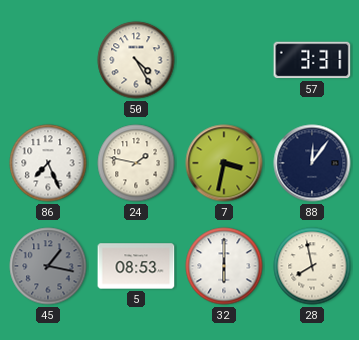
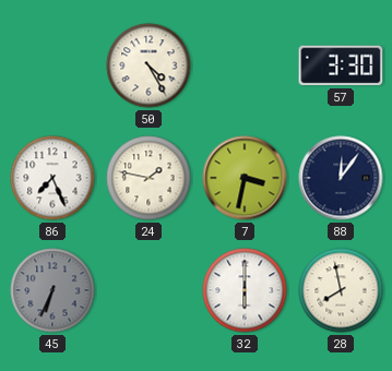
57: 3:31 -> 3:30 (341, 65)
45: 1:17 -> 6:34 (52, 290)
5: 08:53 -> none (136, 266)
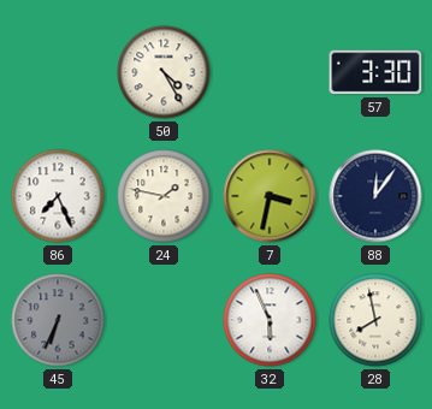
32: 6:00 -> 5:56 (270, 320)
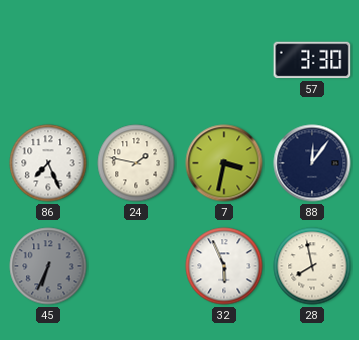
50: 4:25 -> none (164, 72)
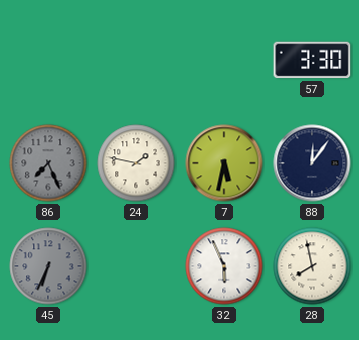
86 dial: white -> grey (48, 163)
7: 3:32 -> 5:32 (224, 163)
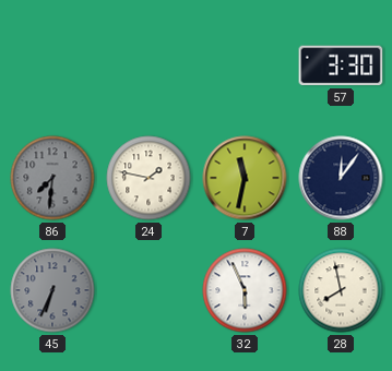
86: 7:26 -> 7:31 (52, 178)
7: 5:32 -> 11:32 (245, 178)
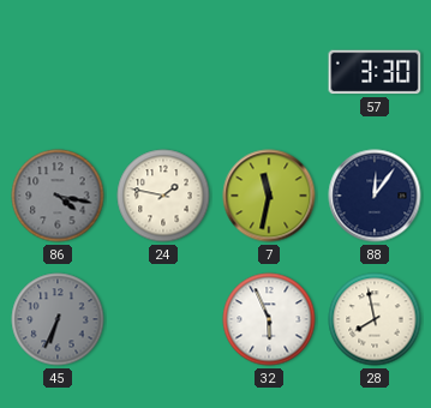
86: 7:31 -> 4:17 (58, 196)
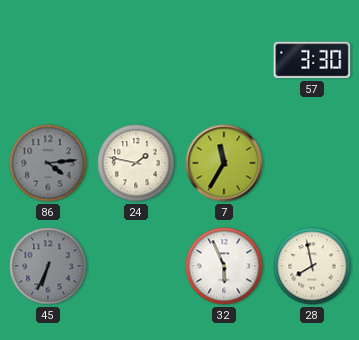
86: 4:17 -> 4:14 (48, 163)
7: 11:32 -> 11:35 (224, 163)
88: 12:06 -> none (375, 196)
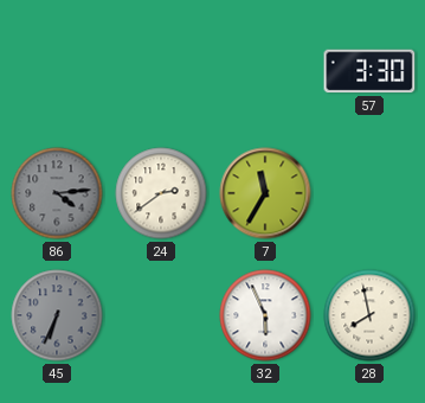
24: 1:47 -> 2:39 (161, 193)
